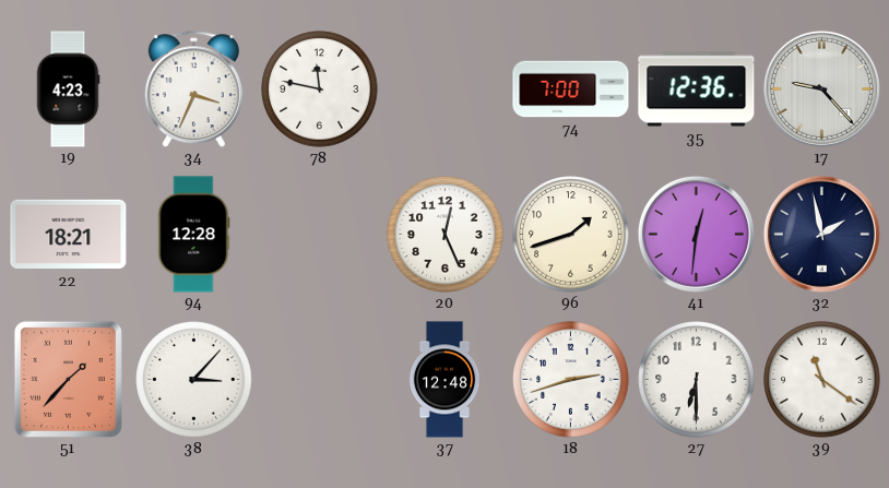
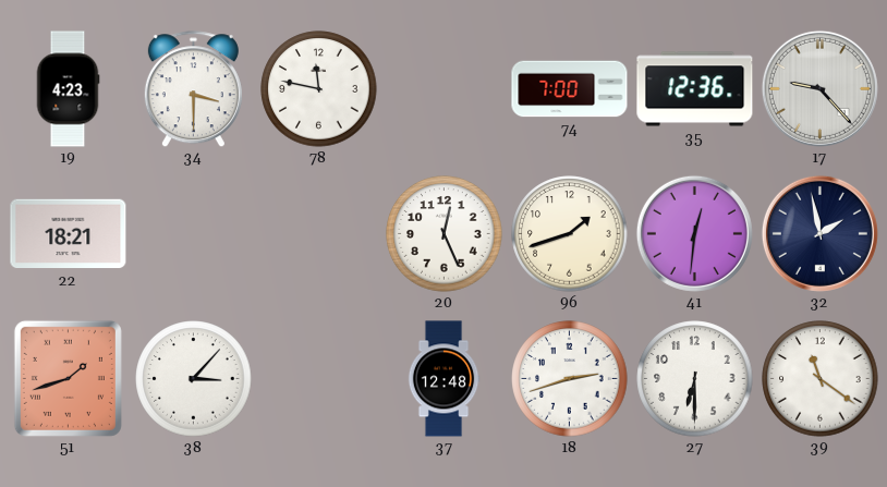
34: 3:34 -> 3:30 (193, 89)
94: 12:28 -> none (194, 235)
51: 1:37 -> 1:42 (68, 378)
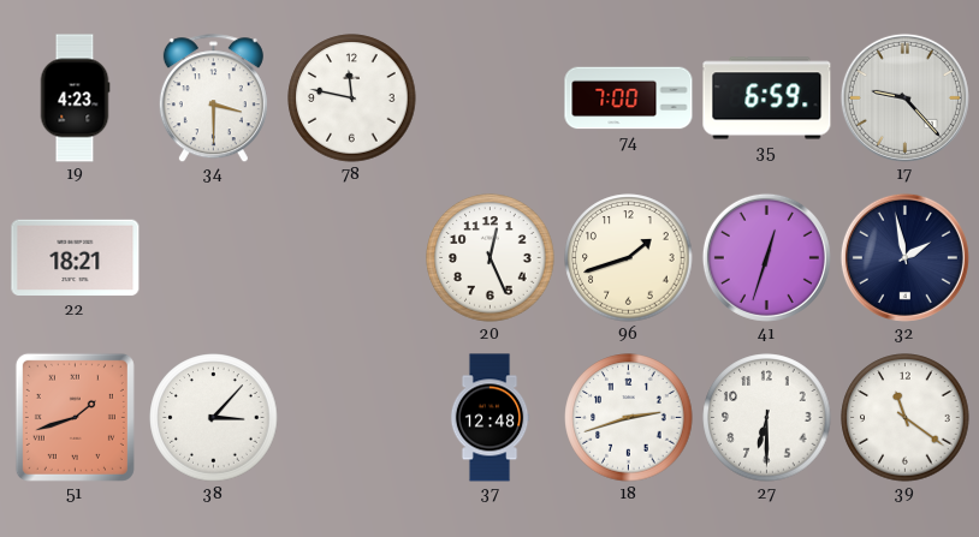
35: 12:36 -> 6:59 (767, 99)
41: 12:31 -> 12:33 (766, 257)
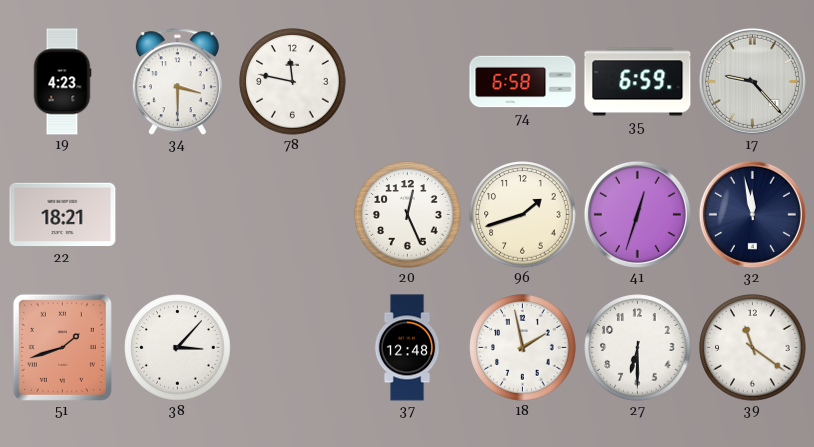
74: 7:00 -> 6:58 (523, 82)
32: 1:58 -> 11:58 (752, 214)
18: 2:42 -> 1:58 (523, 348)
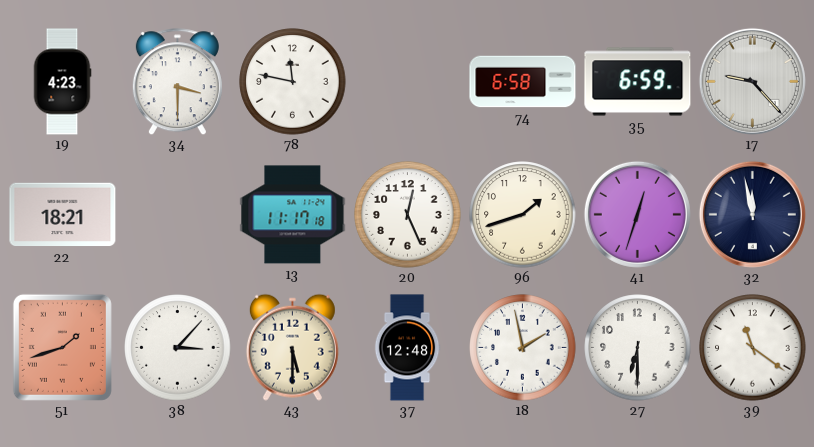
13: none -> 11:17 (293, 215)
43: none -> 5:30 (292, 347)
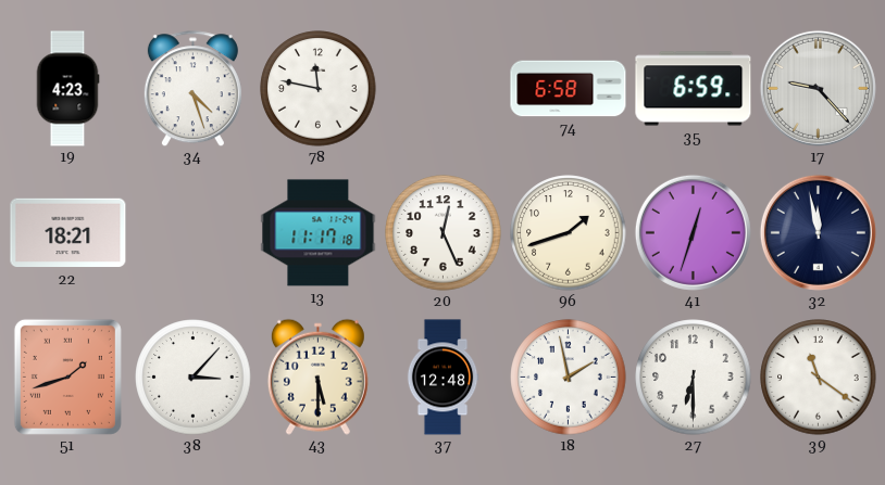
34: 3:30 -> 4:27 (192, 89)
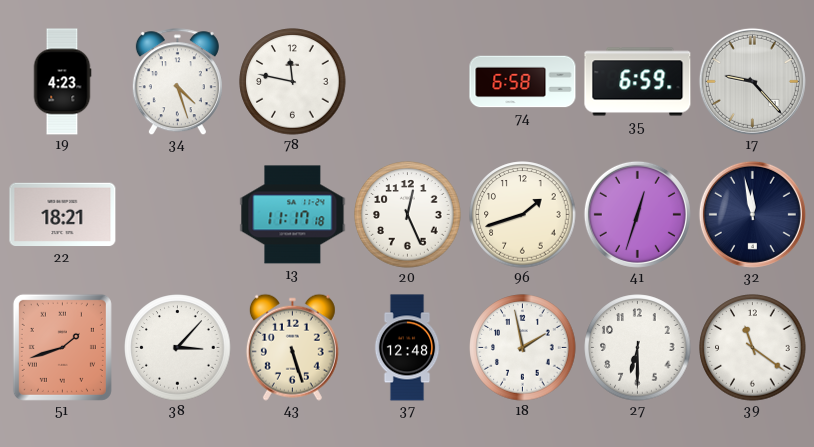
43: 5:30 -> 5:27 (292, 347)
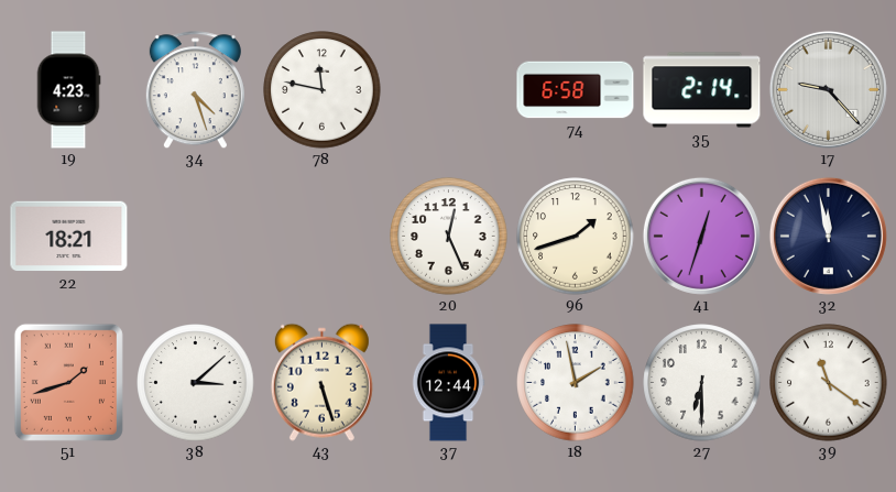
35: 6:59 -> 2:14 (702, 90)
13: 11:17 -> none (293, 215)
38: 3:07 -> 3:08 (196, 383)
37: 12:48 -> 12:44 (448, 383)
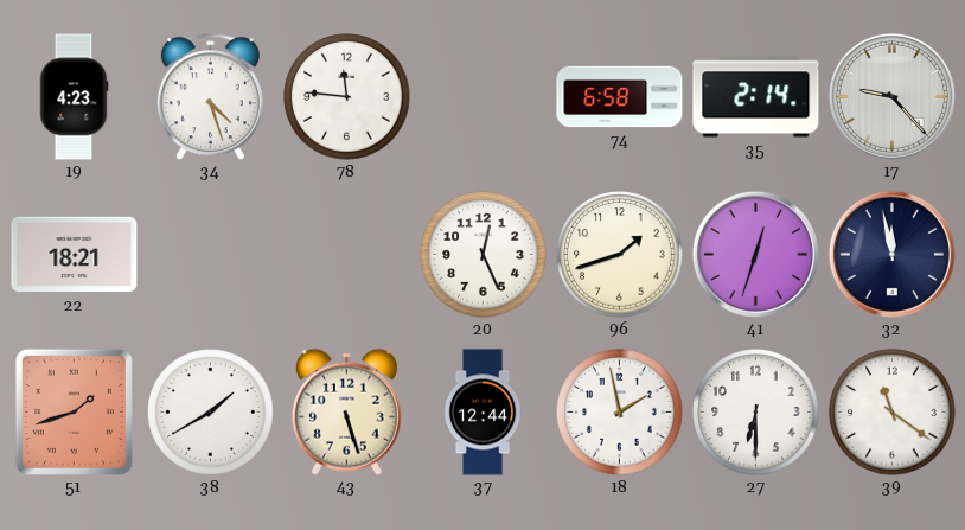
78: 11:47 -> 11:46 (347, 97)
38: 3:08 -> 1:40 (211, 413)
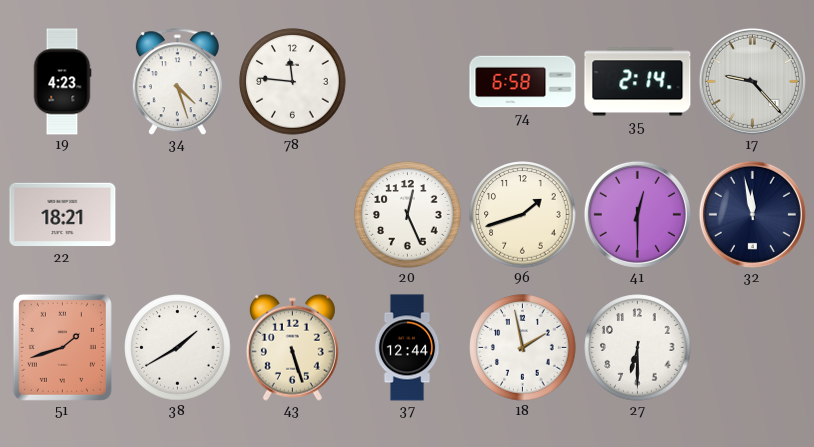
41: 12:33 -> 12:30 (637, 214)
39: 11:21 -> none (893, 413)
